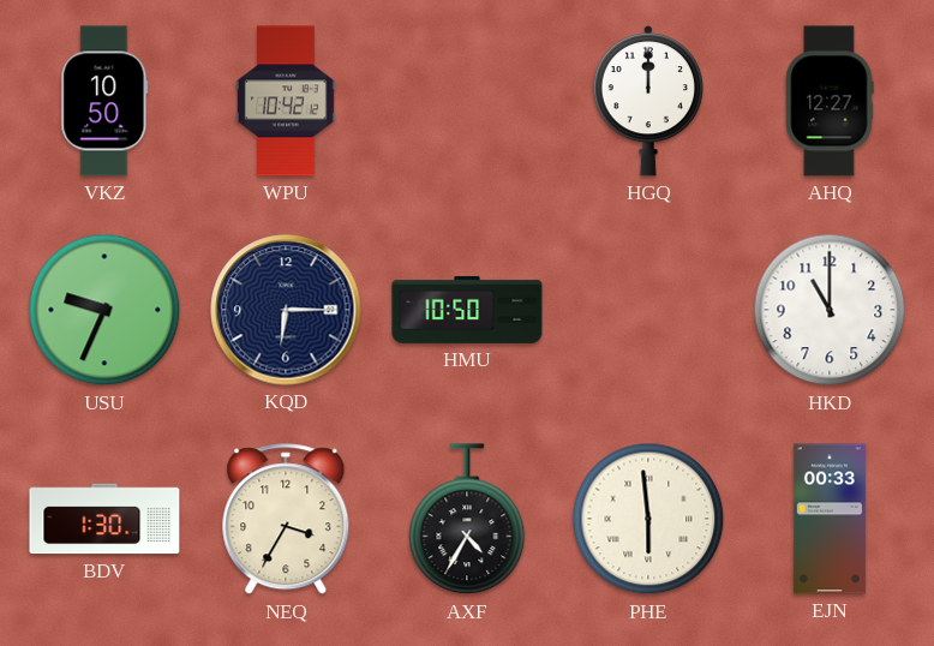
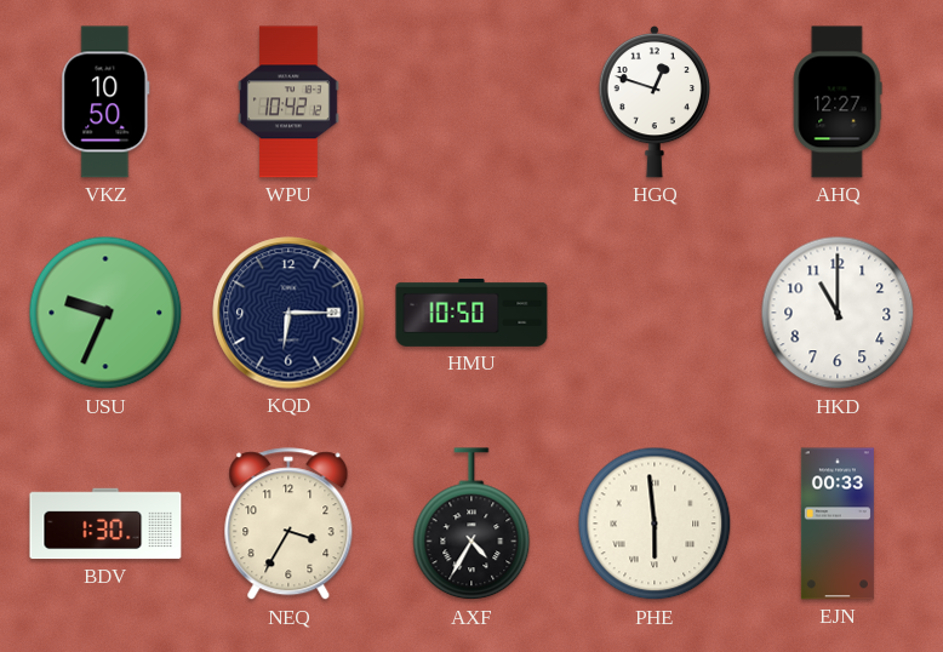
HGQ: 12:00 -> 12:48 (653, 102)
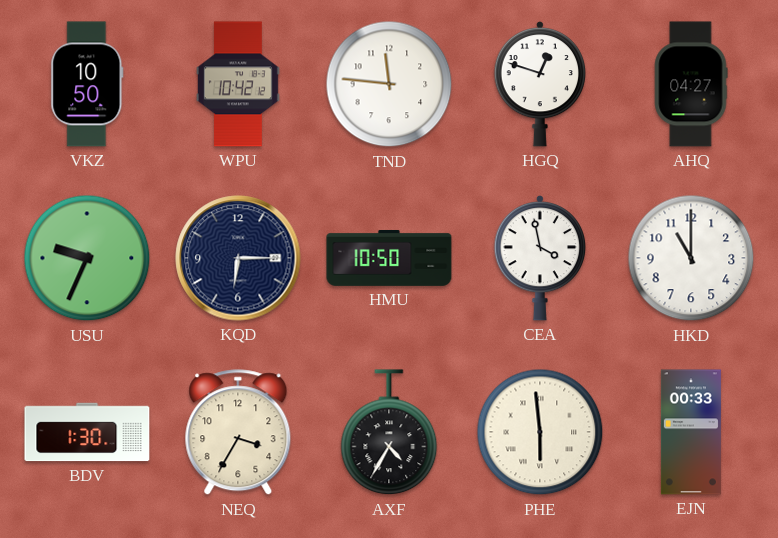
TND: none -> 11:46 (389, 84)
AHQ: 12:27 -> 04:27 (691, 84)
CEA: none -> 3:58 (539, 258)
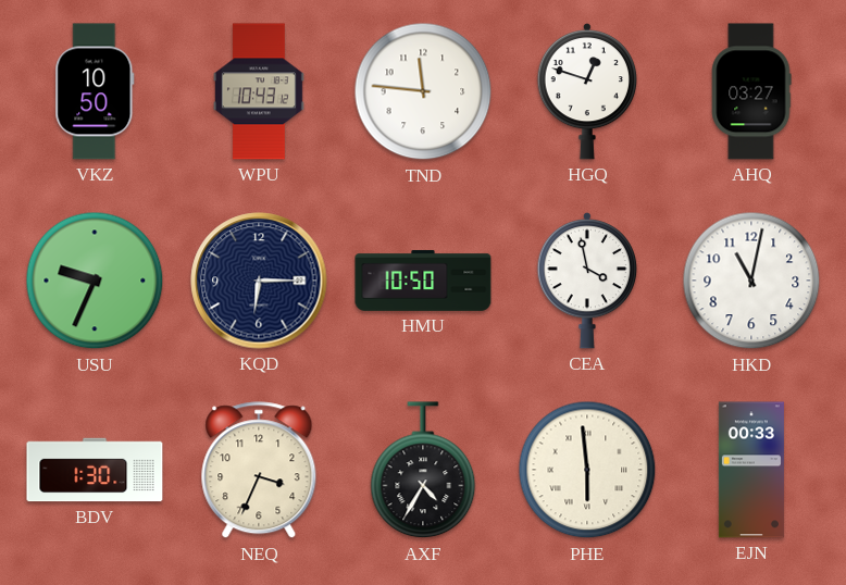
WPU: 10:42 -> 10:43 (259, 91)
AHQ: 04:27 -> 03:27 (751, 91)
HKD: 11:00 -> 11:02 (751, 281)
NEQ: 3:35 -> 3:34 (259, 471)
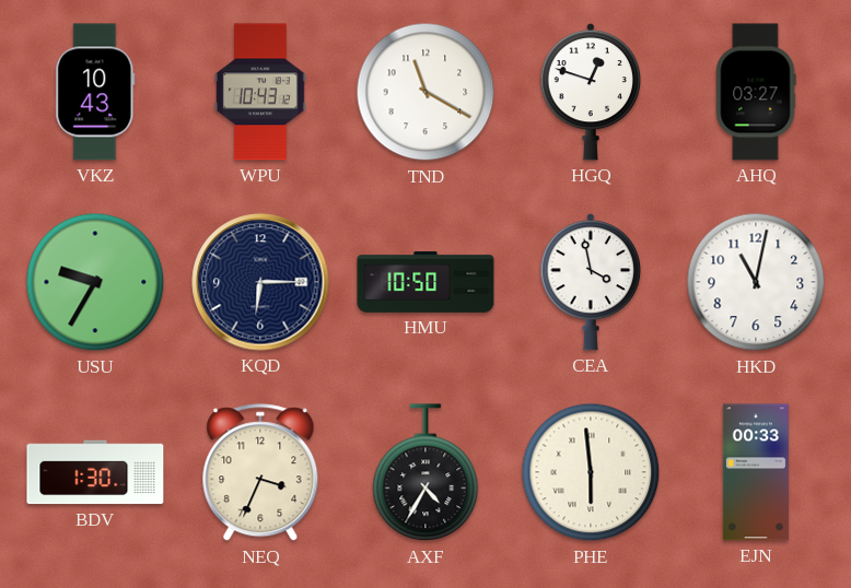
VKZ: 10:50 -> 10:43 (95, 92)
TND: 11:46 -> 11:20 (425, 92)
USU: 9:34 -> 9:35 (95, 282)
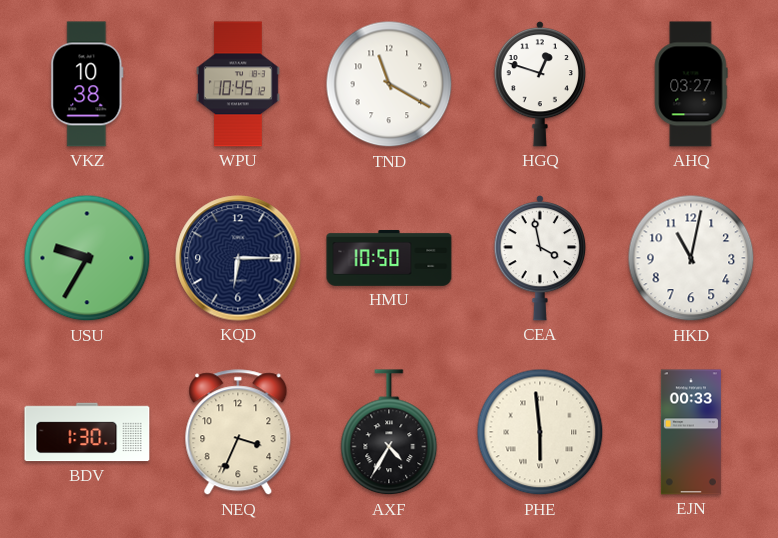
VKZ: 10:43 -> 10:38 (87, 84)
WPU: 10:43 -> 10:45 (238, 84)
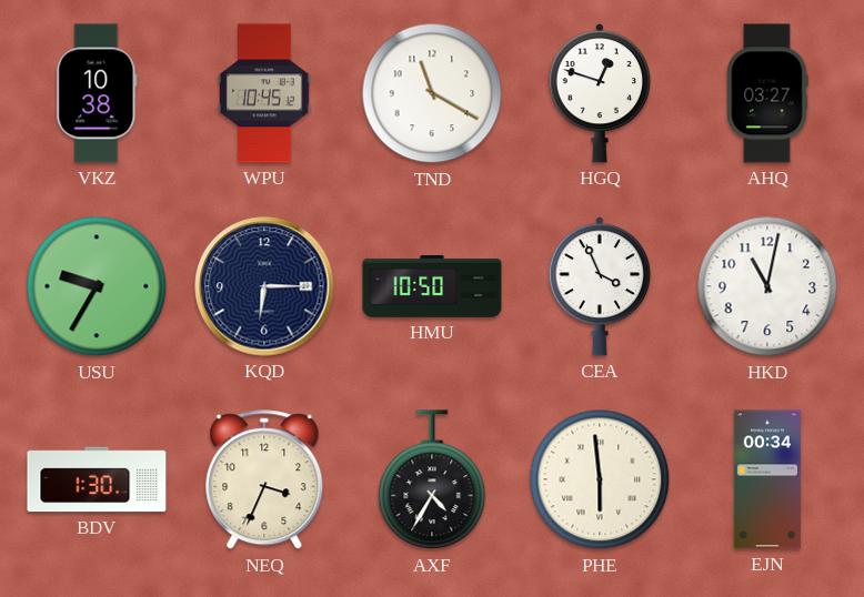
CEA: 3:58 -> 3:56 (599, 286)
EJN: 00:33 -> 00:34 (767, 479)
